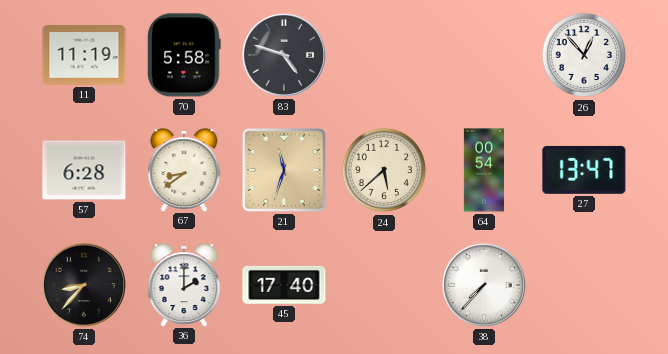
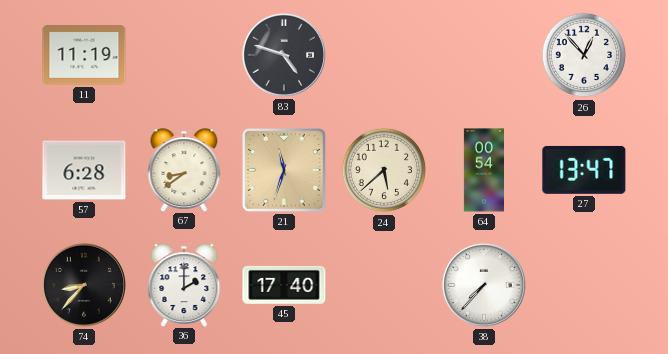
70: 5:58 -> none (184, 55)
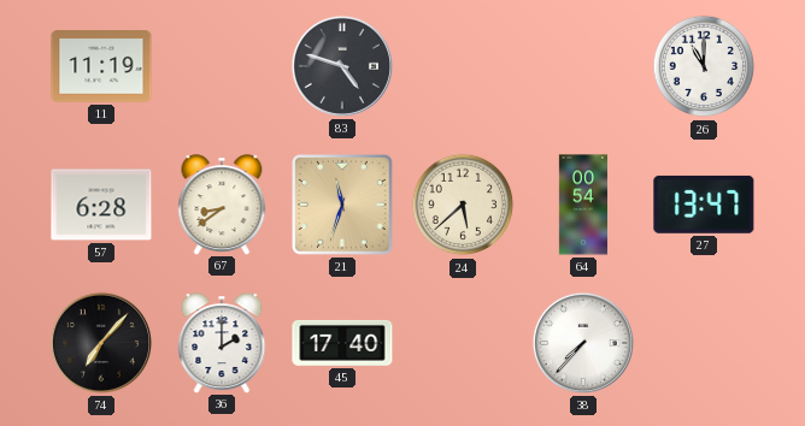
26: 12:53 -> 11:00 (704, 66)
74: 8:37 -> 7:07 (101, 343)
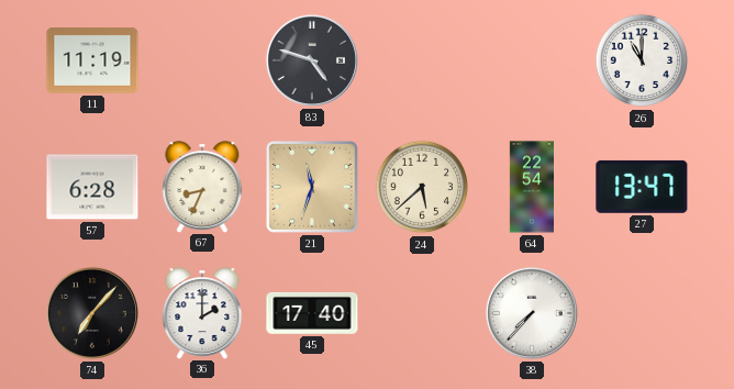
67: 8:39 -> 8:34 (202, 187)
64: 00:54 -> 22:54 (531, 187)
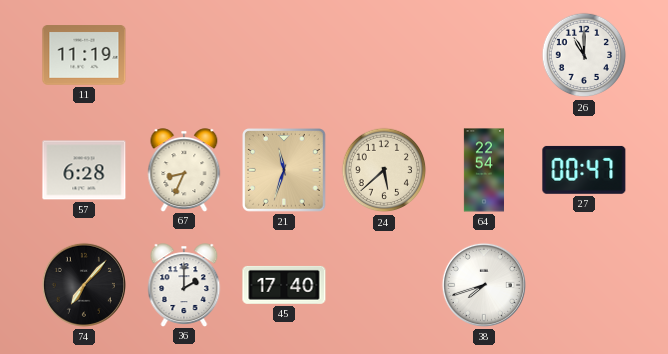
83: 4:48 -> none (312, 60)
27: 13:47 -> 00:47 (584, 170)
38: 7:37 -> 7:42 (484, 285)
